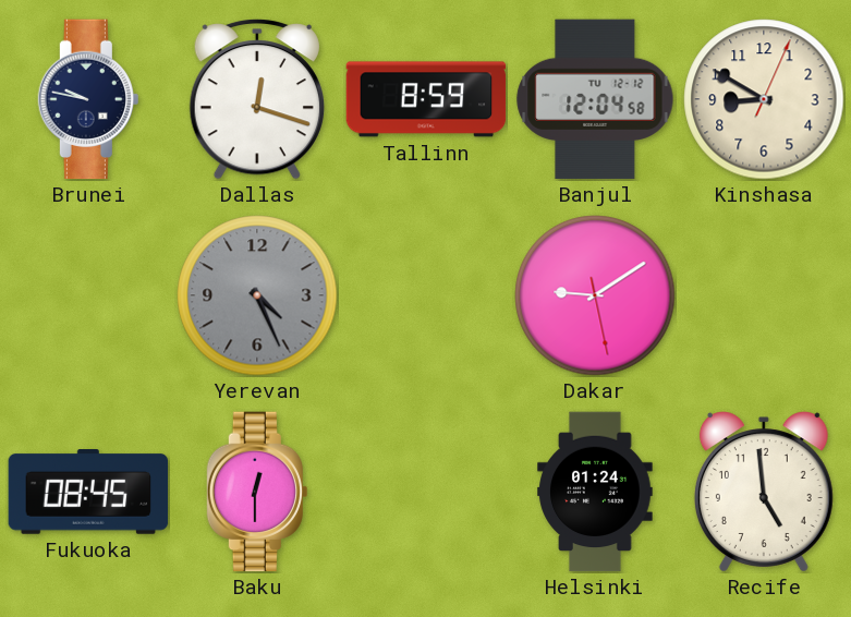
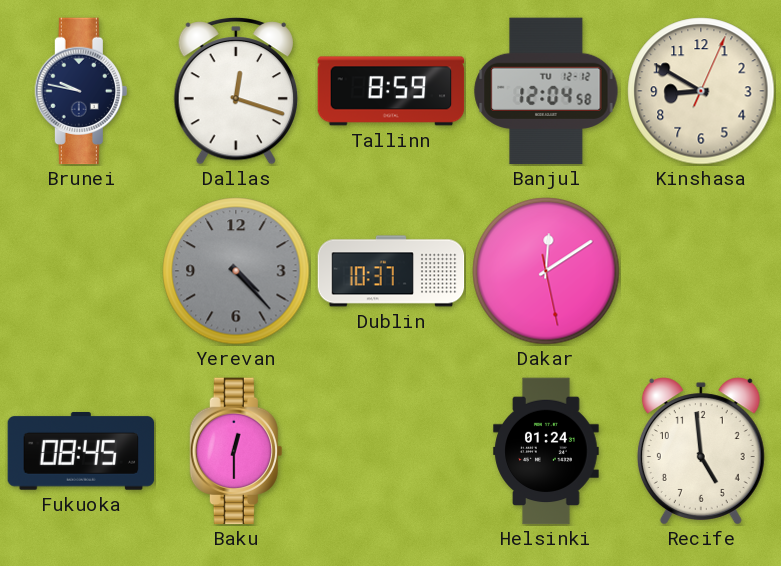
Yerevan: 4:26 -> 4:23 (236, 271)
Dublin: none -> 10:37 (391, 271)
Dakar: 9:09 -> 12:09 (546, 271)
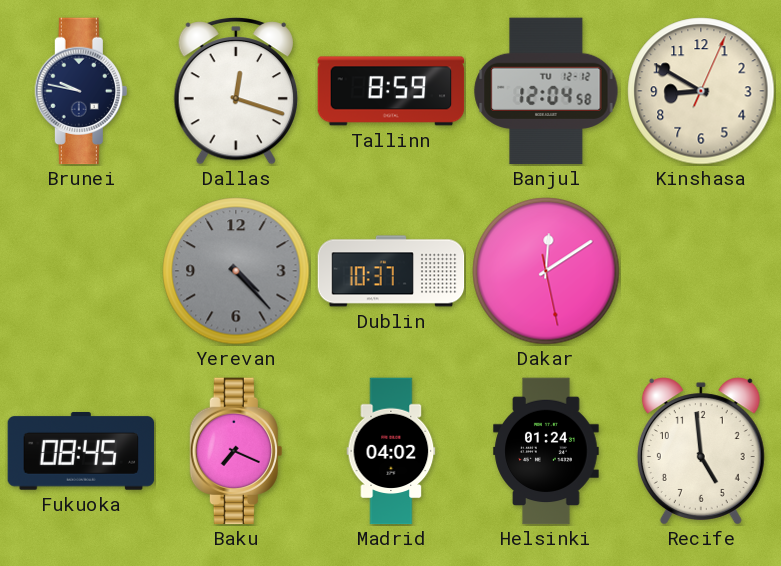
Baku: 12:30 -> 7:19 (236, 451)
Madrid: none -> 04:02 (391, 451)
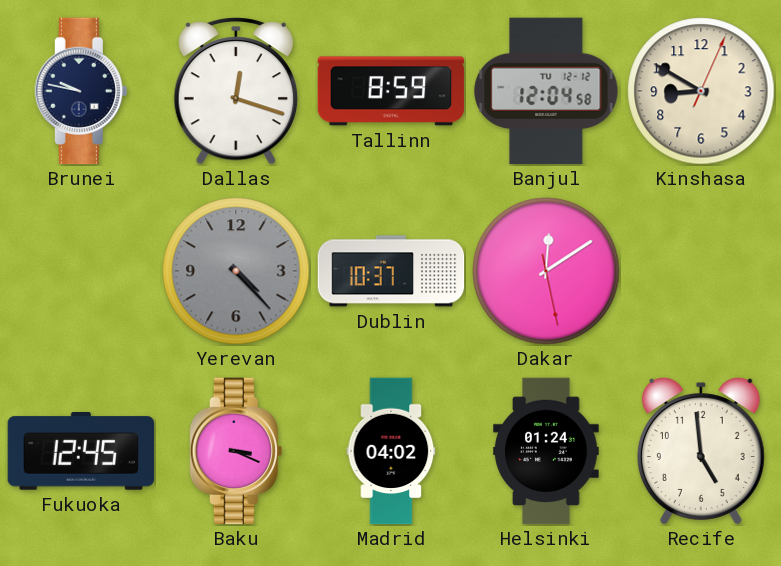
Fukuoka: 08:45 -> 12:45 (81, 452)
Baku: 7:19 -> 3:19 (236, 451)
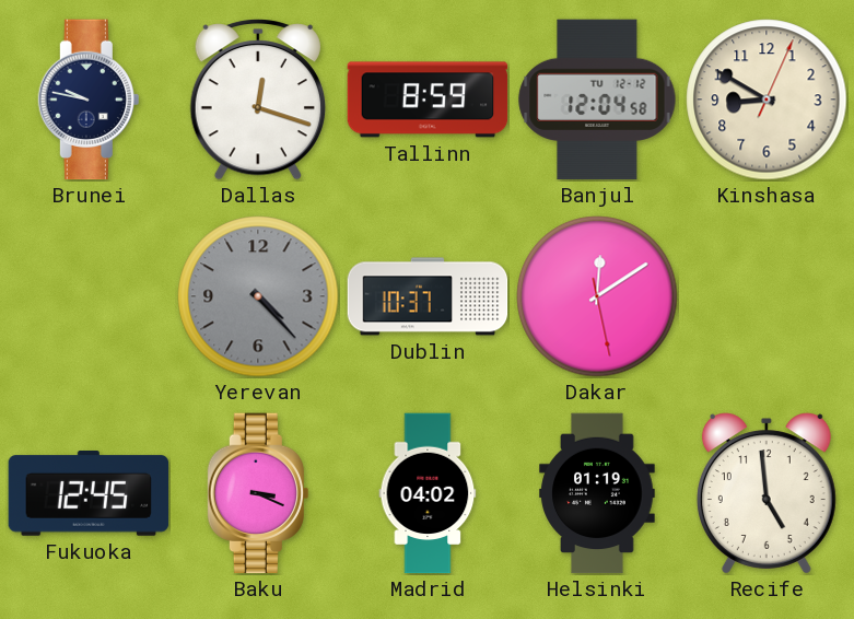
Helsinki: 01:24 -> 01:19 (597, 493)
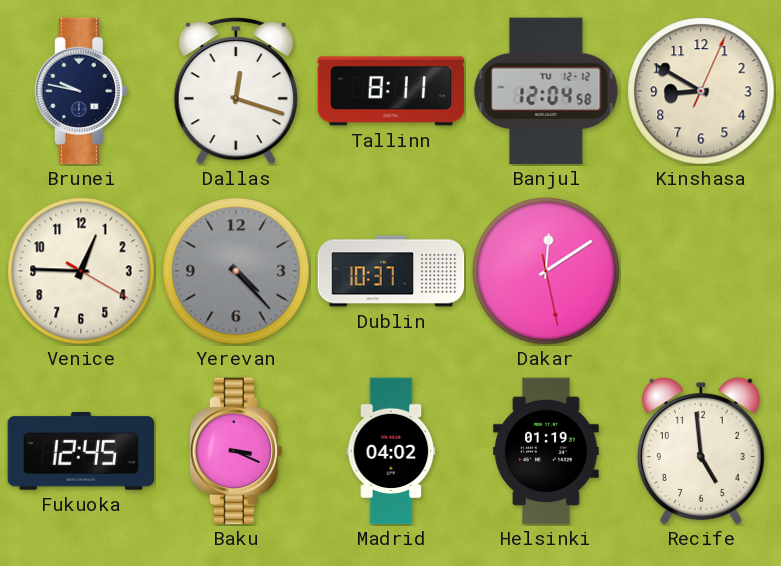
Tallinn: 8:59 -> 8:11 (391, 91)
Venice: none -> 12:45 (81, 271)
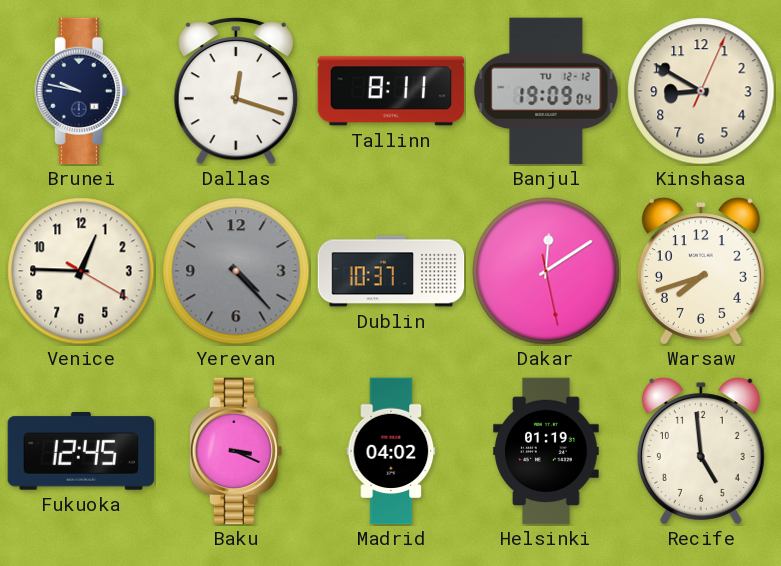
Banjul: 12:04 -> 19:09 (546, 91)
Warsaw: none -> 7:42 (701, 271)
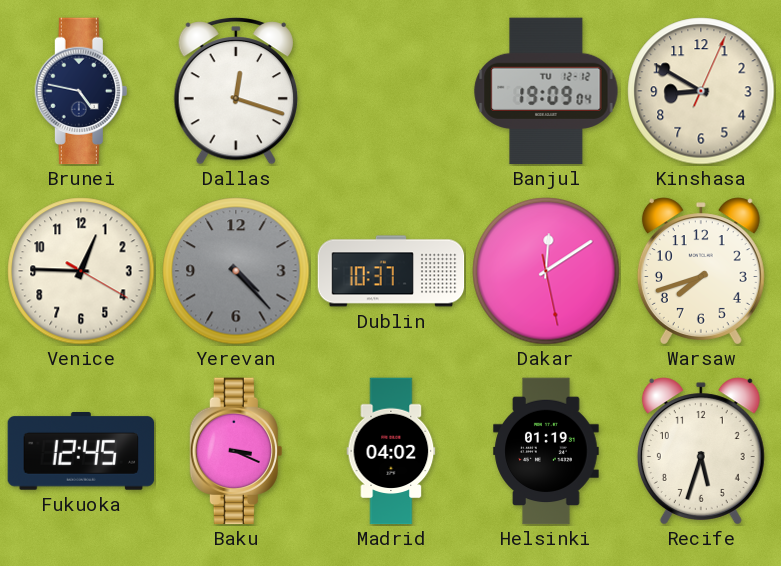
Brunei: 9:47 -> 4:47 (81, 91)
Tallinn: 8:11 -> none (391, 91)
Recife: 4:59 -> 5:33 (701, 451)
